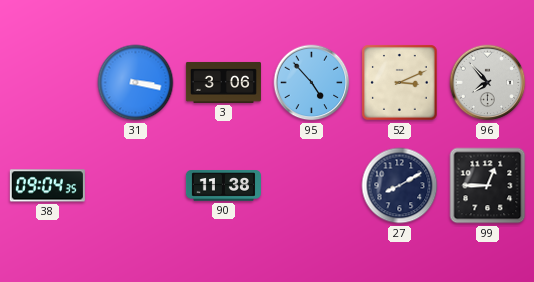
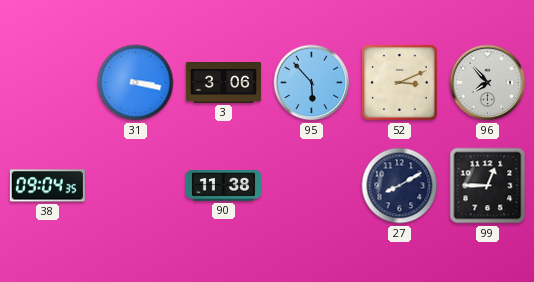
95: 4:53 -> 5:53 (312, 83)
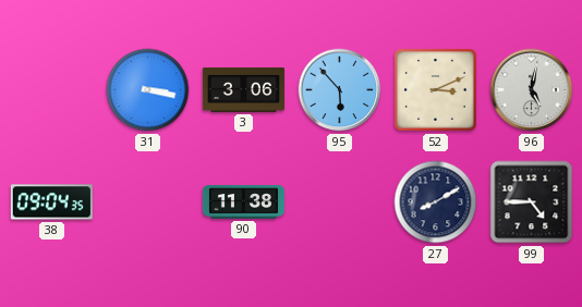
96: 7:53 -> 5:02 (532, 90)
99: 12:45 -> 4:45 (532, 202)
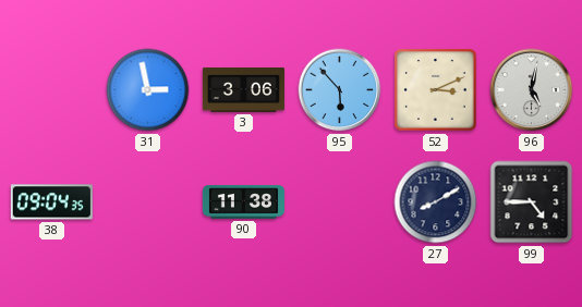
31: 3:17 -> 2:58 (148, 90)
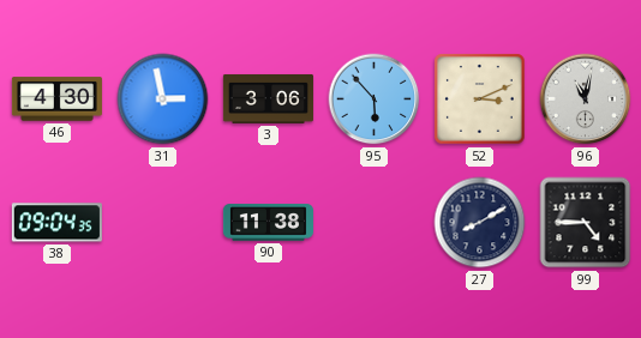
46: none -> 4:30 (56, 99)
96: 5:02 -> 11:02 (586, 99)
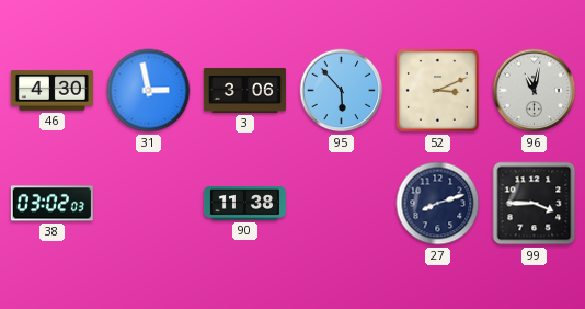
38: 09:04 -> 03:02 (51, 204)
27: 8:10 -> 8:12 (438, 204)
99: 4:45 -> 3:45 (535, 204)
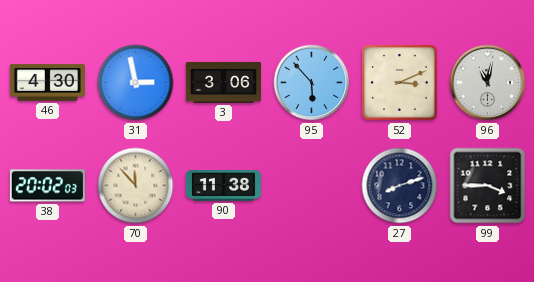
38: 03:02 -> 20:02 (47, 186)
70: none -> 11:53 (136, 186)
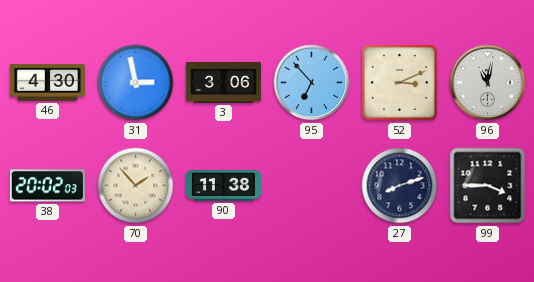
95: 5:53 -> 6:53 (312, 83)
70: 11:53 -> 1:53 (136, 186)
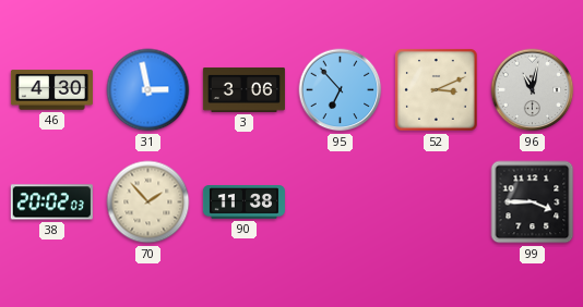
27: 8:12 -> none (400, 186)
